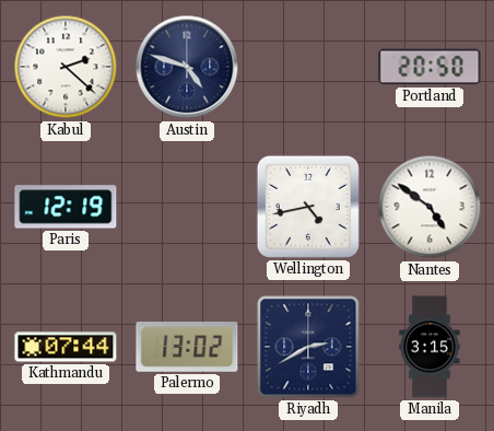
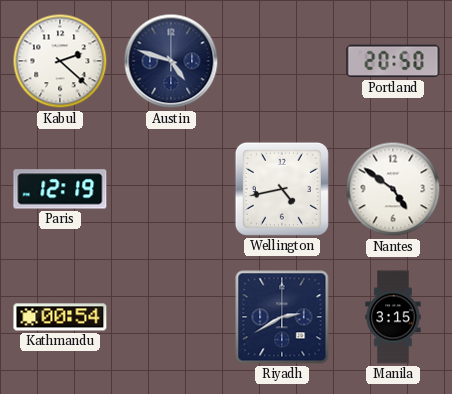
Kathmandu: 07:44 -> 00:54 (60, 317)
Palermo: 13:02 -> none (187, 348)
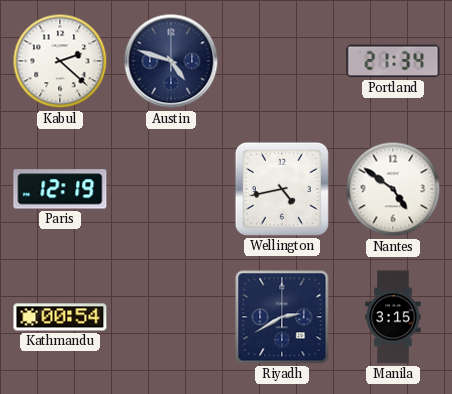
Portland: 20:50 -> 21:34 (393, 61)
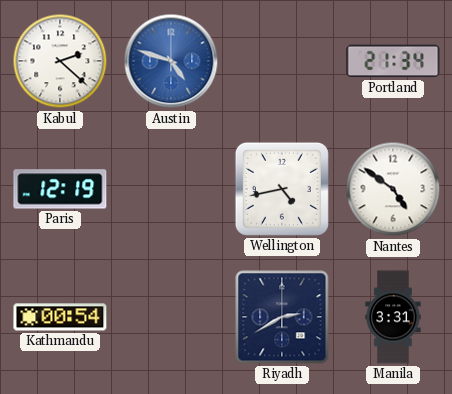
Austin dial: navy -> blue (171, 61)
Manila: 3:15 -> 3:31 (393, 317)
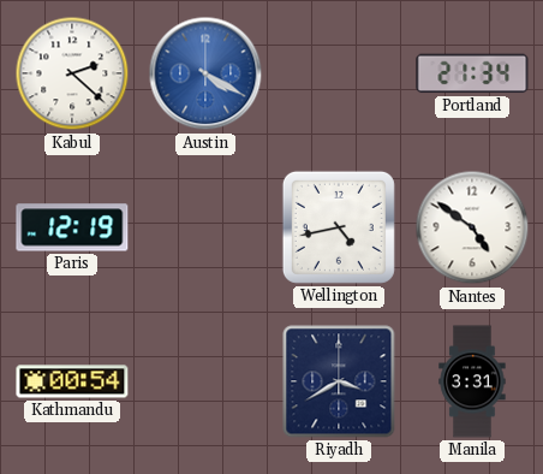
Austin: 4:48 -> 4:20 (205, 73)
Riyadh: 2:40 -> 3:40 (339, 381)
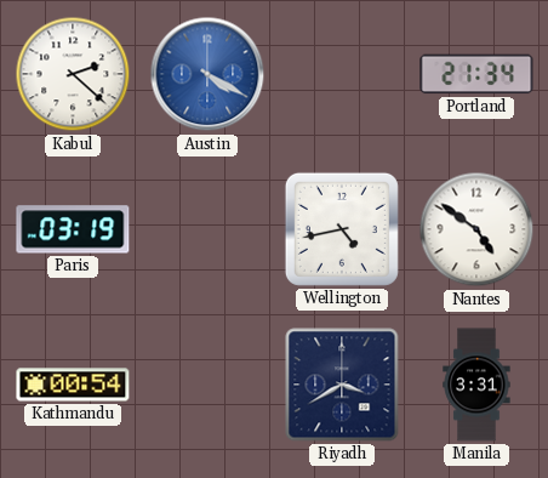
Paris: 12:19 -> 03:19 (73, 229)
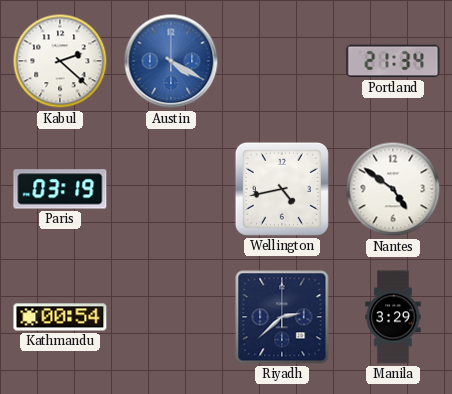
Riyadh: 3:40 -> 2:38 (282, 317)
Manila: 3:31 -> 3:29 (393, 317)
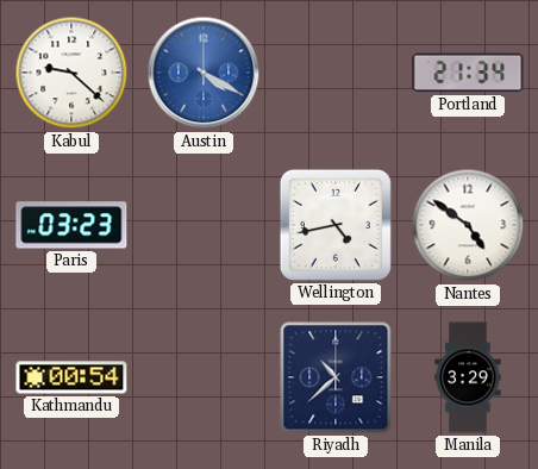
Kabul: 2:22 -> 9:22 (71, 73)
Paris: 03:19 -> 03:23 (71, 225)
Riyadh: 2:38 -> 10:38 (336, 377)
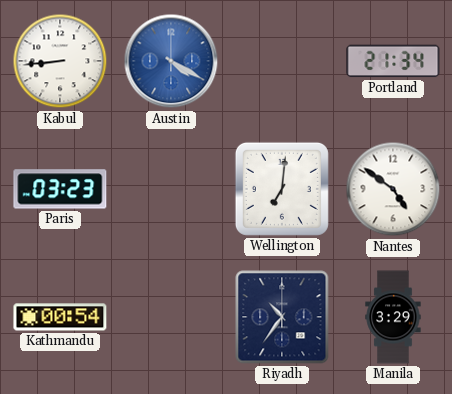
Kabul: 9:22 -> 8:44 (60, 61)
Wellington: 4:43 -> 7:01 (282, 189)
Riyadh: 10:38 -> 10:36 (282, 317)
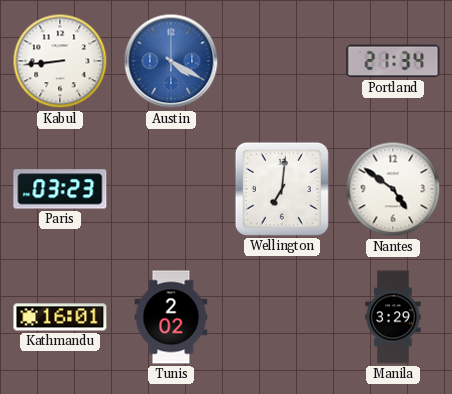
Kathmandu: 00:54 -> 16:01 (60, 317)
Tunis: none -> 2:02 (171, 317)
Riyadh: 10:36 -> none (282, 317)
